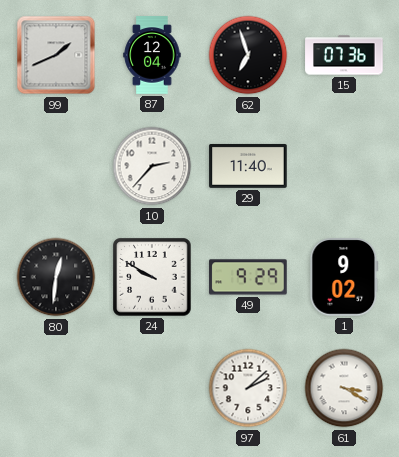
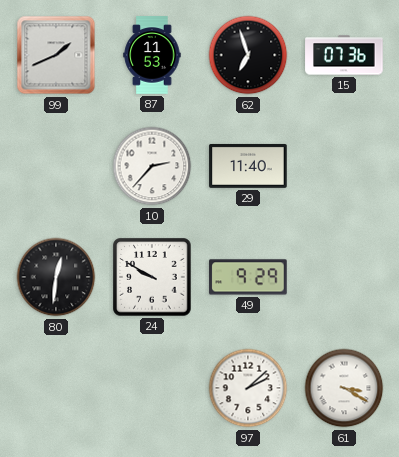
87: 12:04 -> 11:53 (152, 55)
1: 9:02 -> none (344, 277)
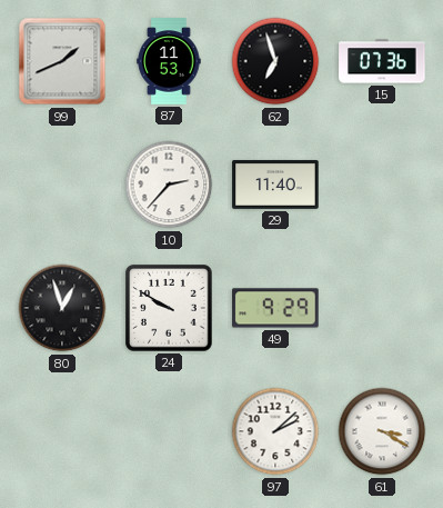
80: 12:31 -> 12:57 (62, 308)
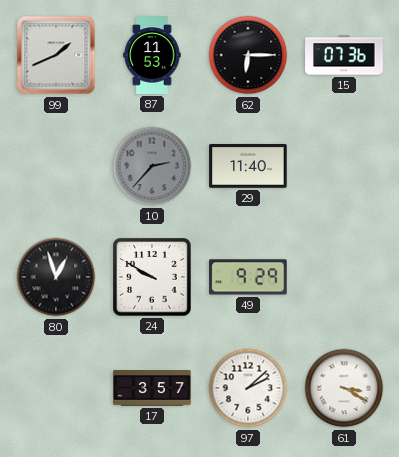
62: 6:57 -> 6:15 (248, 55)
10 dial: white -> grey (152, 166)
17: none -> 3:57 (152, 388)
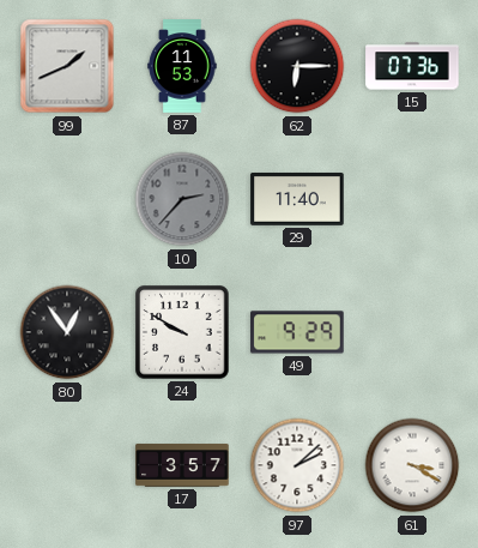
80: 12:57 -> 12:54 (67, 332)
